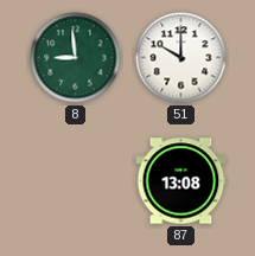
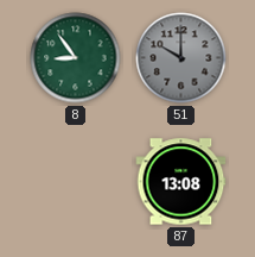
8: 8:59 -> 8:54 (76, 58)
51 dial: white -> grey (181, 58)
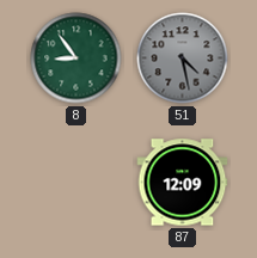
51: 10:00 -> 4:28 (183, 59)
87: 13:08 -> 12:09 (183, 183)
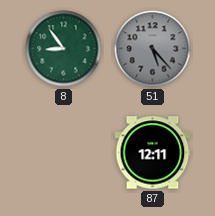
51: 4:28 -> 5:23 (153, 49)
87: 12:09 -> 12:11 (153, 153)
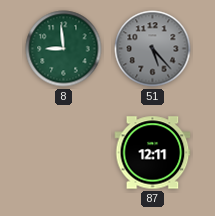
8: 8:54 -> 8:59 (64, 49)
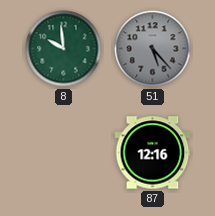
8: 8:59 -> 9:59 (64, 49)
87: 12:11 -> 12:16 (153, 153)
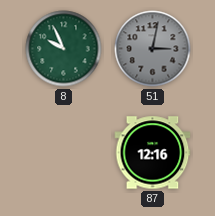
8: 9:59 -> 9:56 (64, 49)
51: 5:23 -> 3:02 (153, 49)
